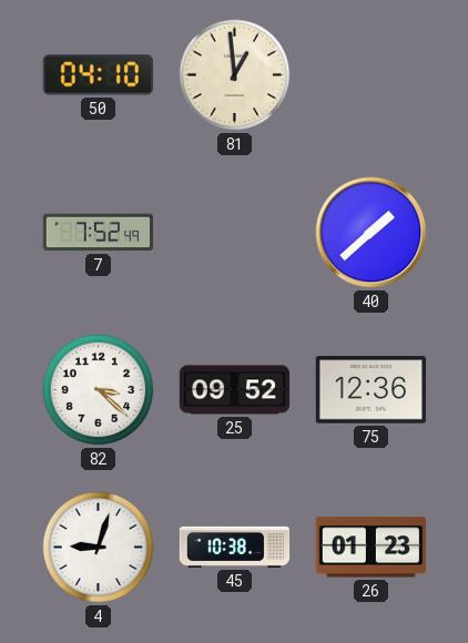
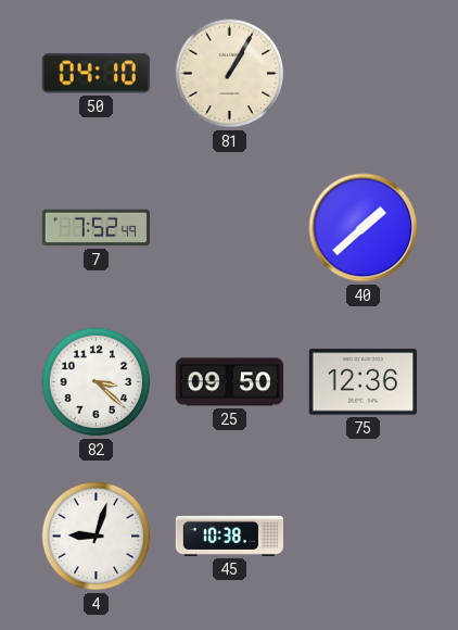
81: 12:59 -> 1:05 (230, 74)
25: 09:52 -> 09:50 (230, 382)
26: 01:23 -> none (370, 548)
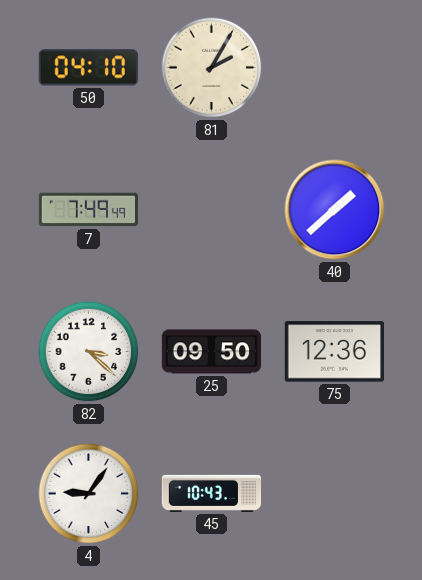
81: 1:05 -> 2:05 (212, 68)
7: 7:52 -> 7:49 (89, 210)
4: 9:03 -> 9:06 (89, 494)
45: 10:38 -> 10:43 (212, 493)
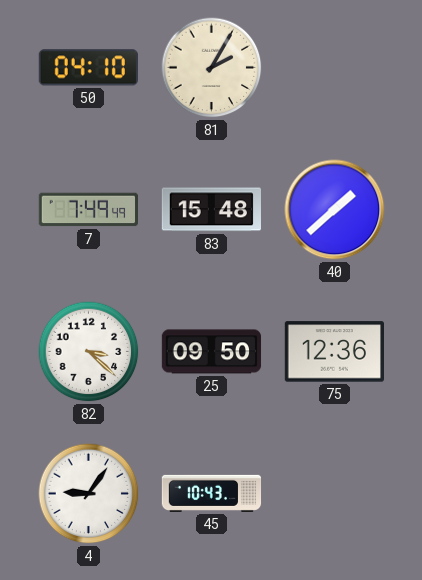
83: none -> 15:48 (211, 210)
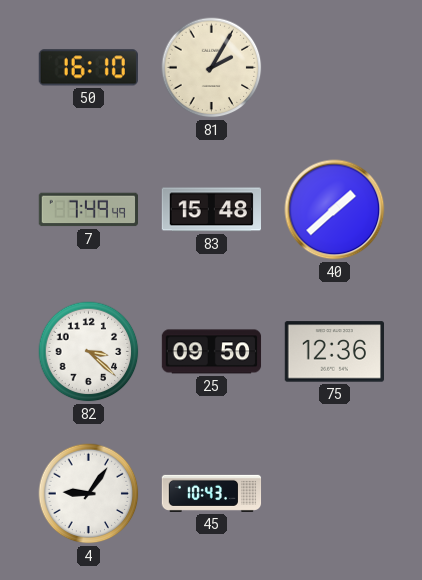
50: 04:10 -> 16:10 (88, 68)
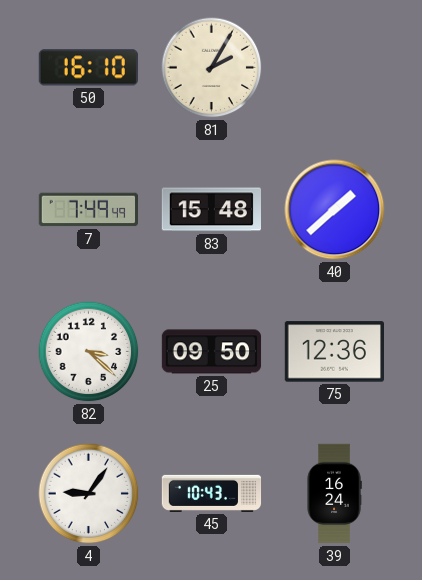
39: none -> 16:24 (334, 494)
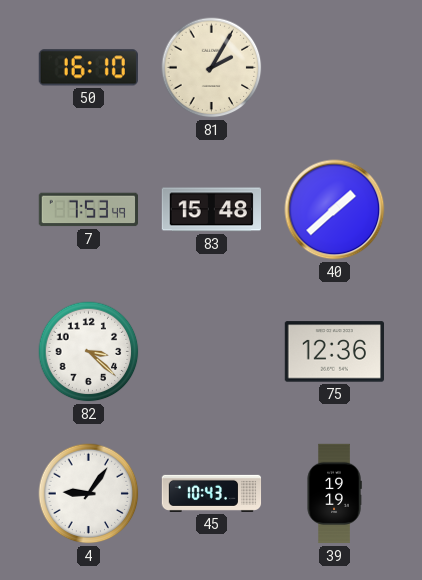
7: 7:49 -> 7:53 (89, 210)
25: 09:50 -> none (212, 352)
39: 16:24 -> 19:19 (334, 494)
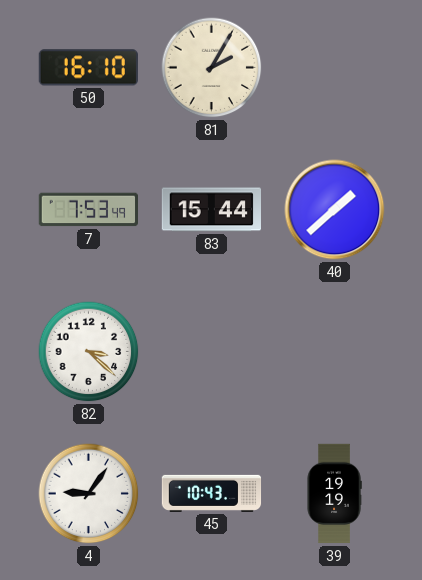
83: 15:48 -> 15:44 (211, 210)
75: 12:36 -> none (334, 352)
